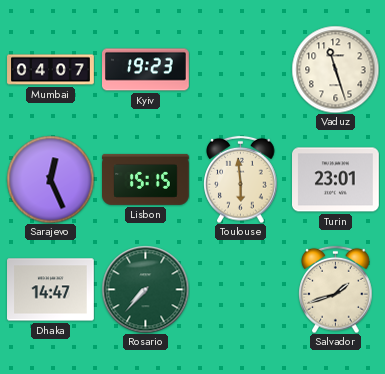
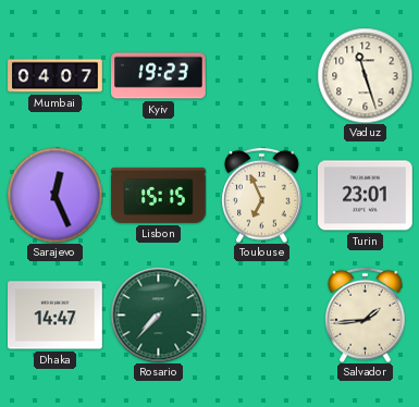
Toulouse: 5:59 -> 6:56 (262, 195)
Salvador: 1:42 -> 1:44 (366, 314)
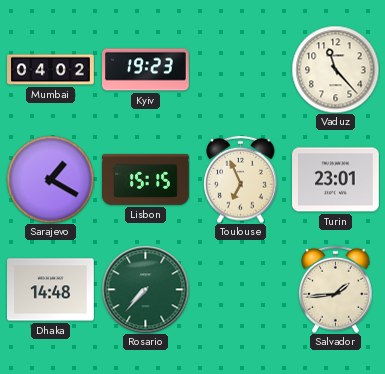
Mumbai: 04:07 -> 04:02 (51, 70)
Vaduz: 11:27 -> 11:23 (335, 69)
Sarajevo: 12:26 -> 1:20 (50, 179)
Dhaka: 14:47 -> 14:48 (51, 290)
